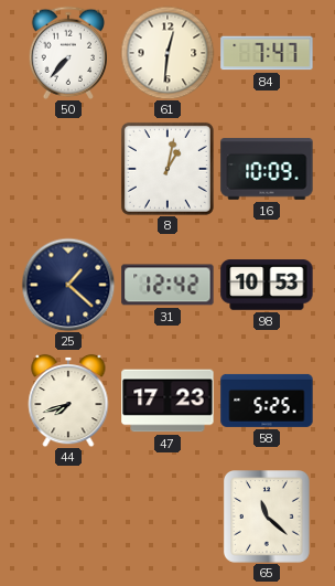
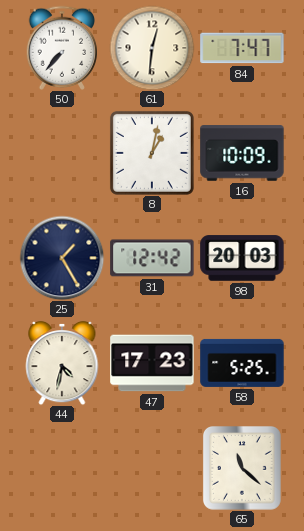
25: 1:22 -> 1:25 (62, 258)
98: 10:53 -> 20:03 (242, 258)
44: 7:42 -> 4:32 (62, 363)
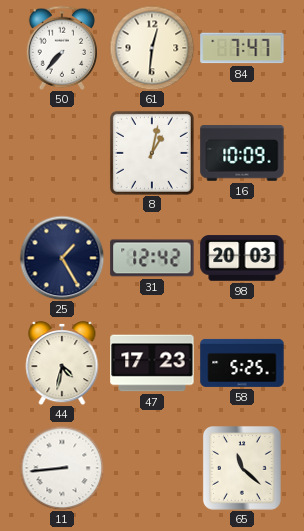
11: none -> 8:44 (62, 468)
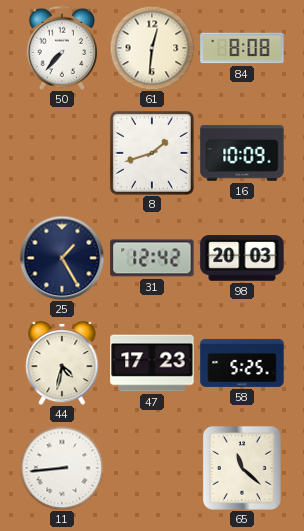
84: 7:47 -> 8:08 (242, 48)
8: 1:02 -> 1:42 (152, 153)
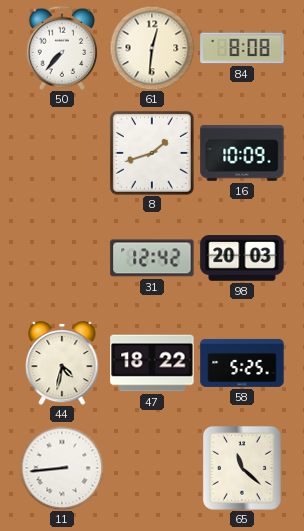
25: 1:25 -> none (62, 258)
47: 17:23 -> 18:22 (152, 363)
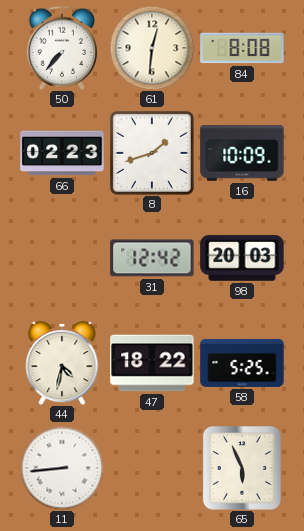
66: none -> 02:23 (62, 153)
65: 11:22 -> 5:56 (242, 469)
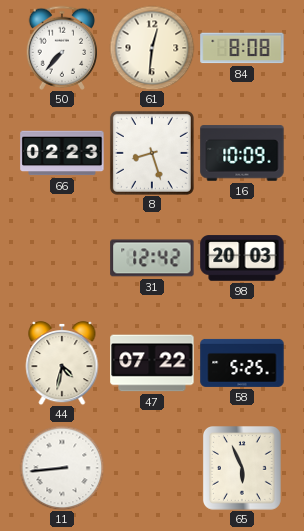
8: 1:42 -> 8:27 (152, 153)
47: 18:22 -> 07:22 (152, 363)
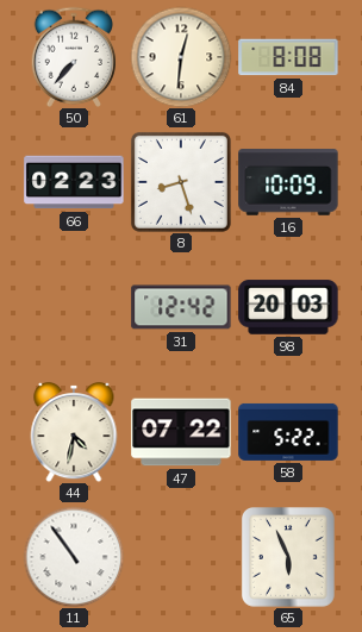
58: 5:25 -> 5:22 (288, 432)
11: 8:44 -> 10:54 (74, 557)
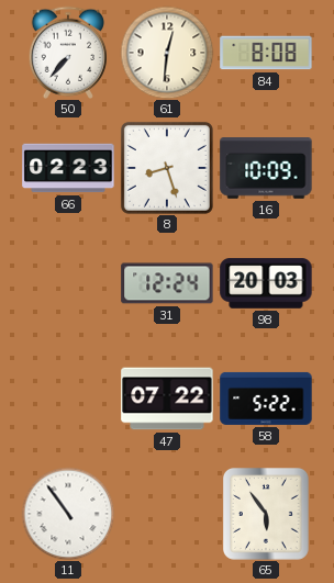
31: 12:42 -> 12:24 (167, 283)
44: 4:32 -> none (74, 432)
65: 5:56 -> 5:54 (266, 515)
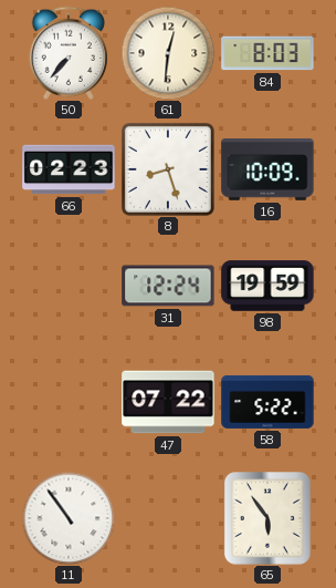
84: 8:08 -> 8:03 (267, 53)
98: 20:03 -> 19:59 (267, 286)
